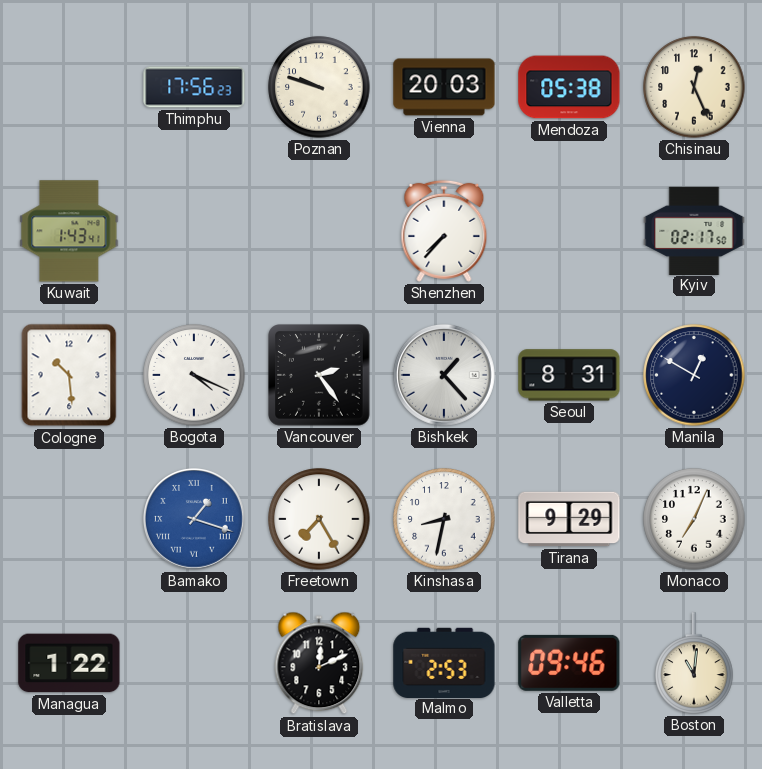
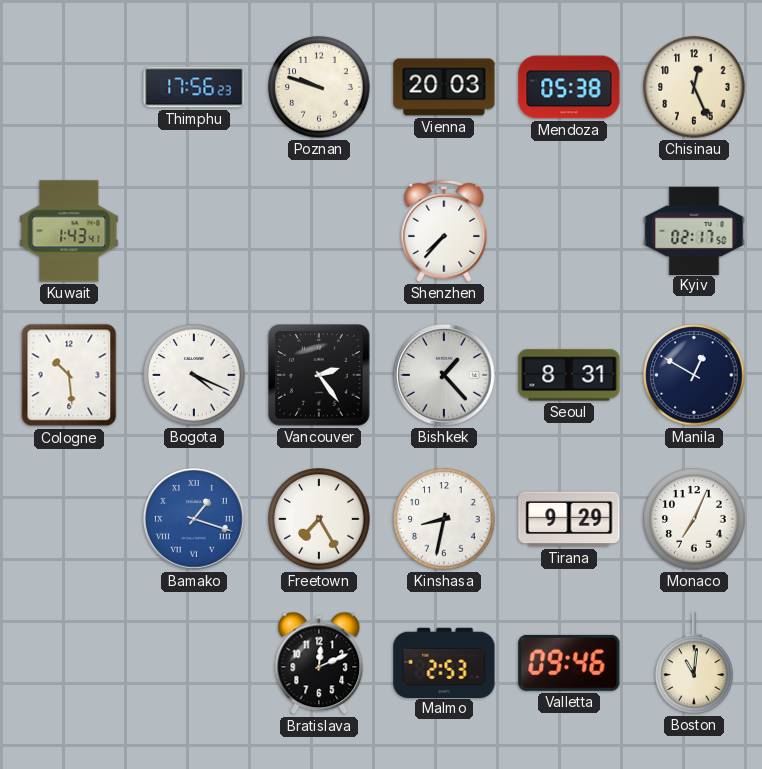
Managua: 1:22 -> none (69, 663)
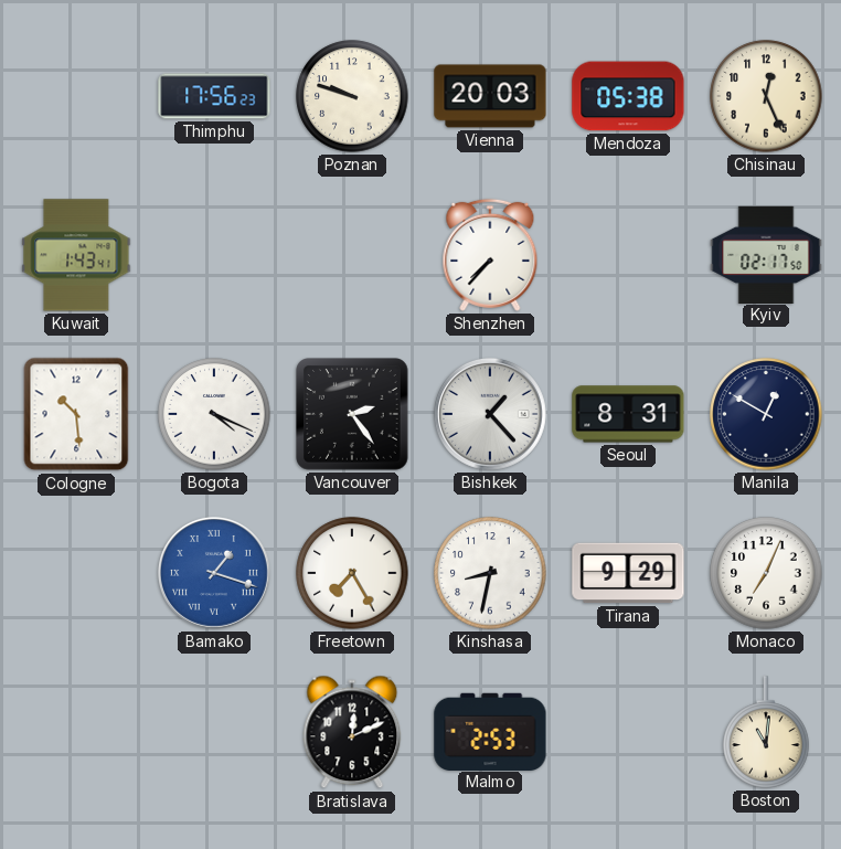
Valletta: 09:46 -> none (569, 663)
